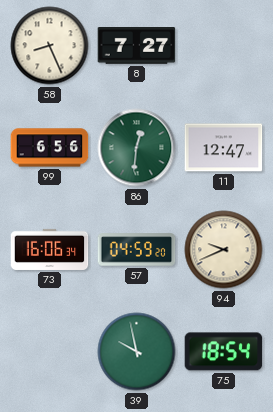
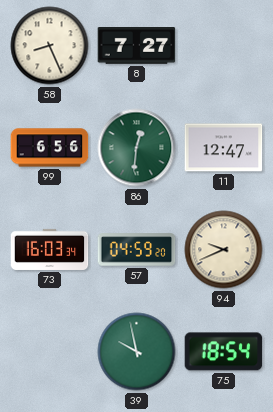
73: 16:06 -> 16:03 (50, 249)
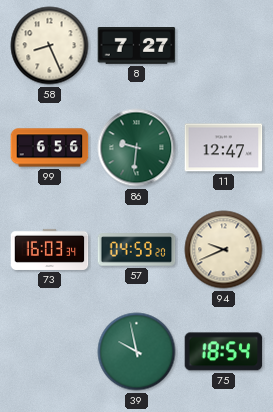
86: 12:31 -> 9:31 (137, 148)
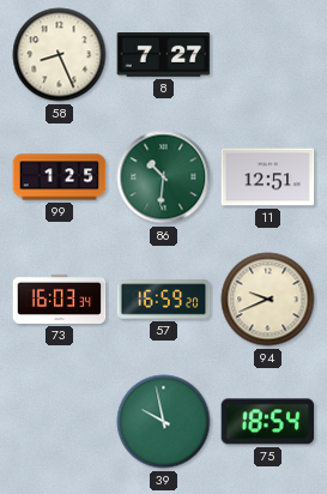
99: 6:56 -> 1:25 (60, 177)
86: 9:31 -> 10:31 (164, 177)
11: 12:47 -> 12:51 (268, 177)
57: 04:59 -> 16:59 (164, 300)
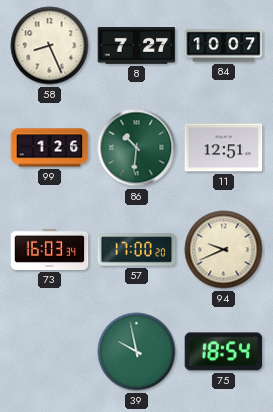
84: none -> 10:07 (224, 46)
99: 1:25 -> 1:26 (50, 148)
57: 16:59 -> 17:00 (137, 250)
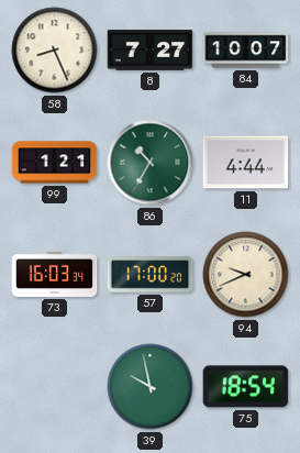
99: 1:26 -> 1:21 (55, 163)
86: 10:31 -> 10:35 (151, 163)
11: 12:51 -> 4:44 (246, 163)
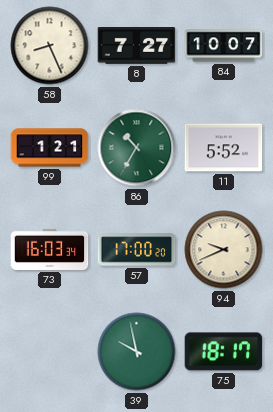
11: 4:44 -> 5:52 (224, 148)
75: 18:54 -> 18:17 (224, 352)
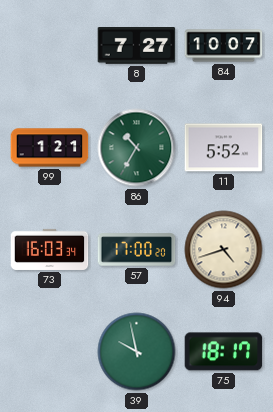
58: 8:26 -> none (50, 46)
94: 9:41 -> 4:42 (224, 250)
